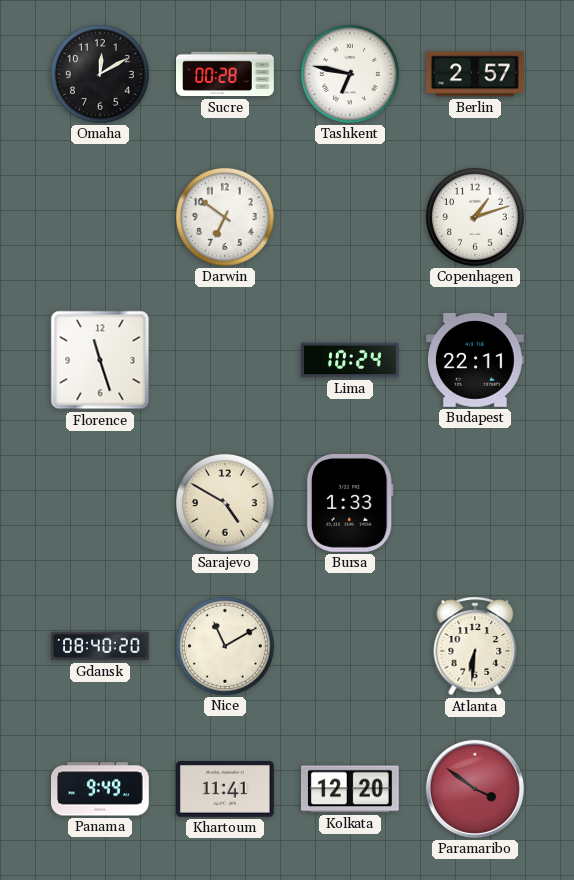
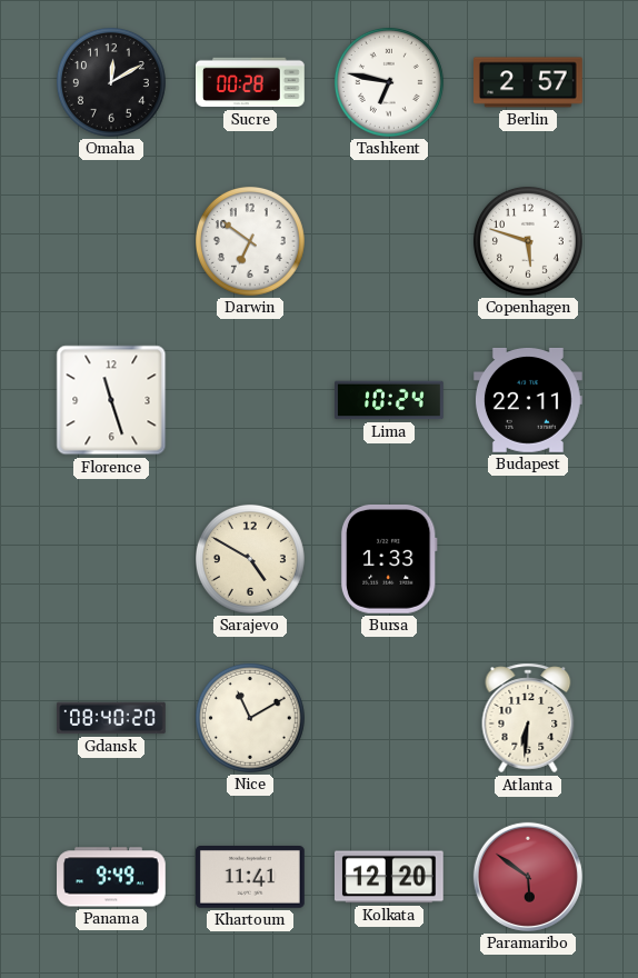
Copenhagen: 1:12 -> 5:48 (528, 241)
Paramaribo: 3:51 -> 5:51 (528, 877)
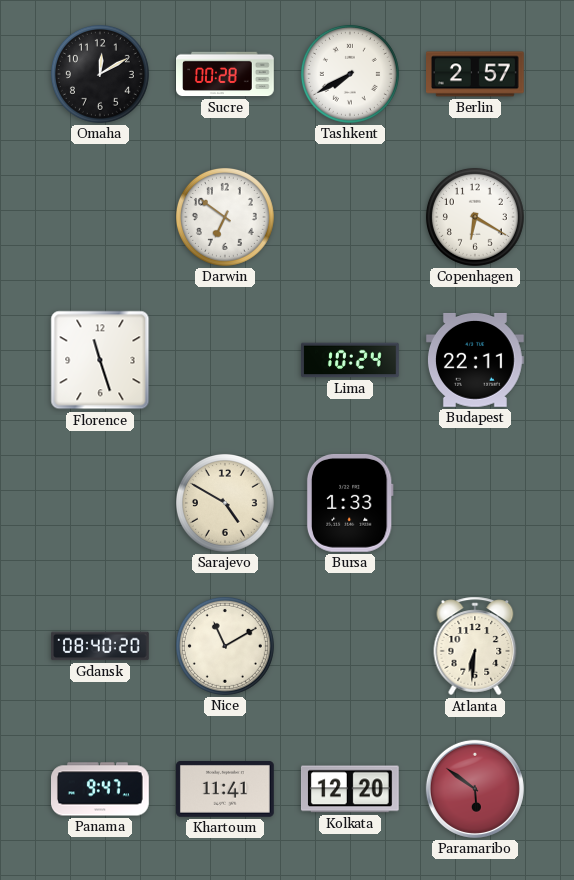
Tashkent: 6:47 -> 7:40 (350, 74)
Copenhagen: 5:48 -> 6:20 (475, 217)
Panama: 9:49 -> 9:47 (101, 789)
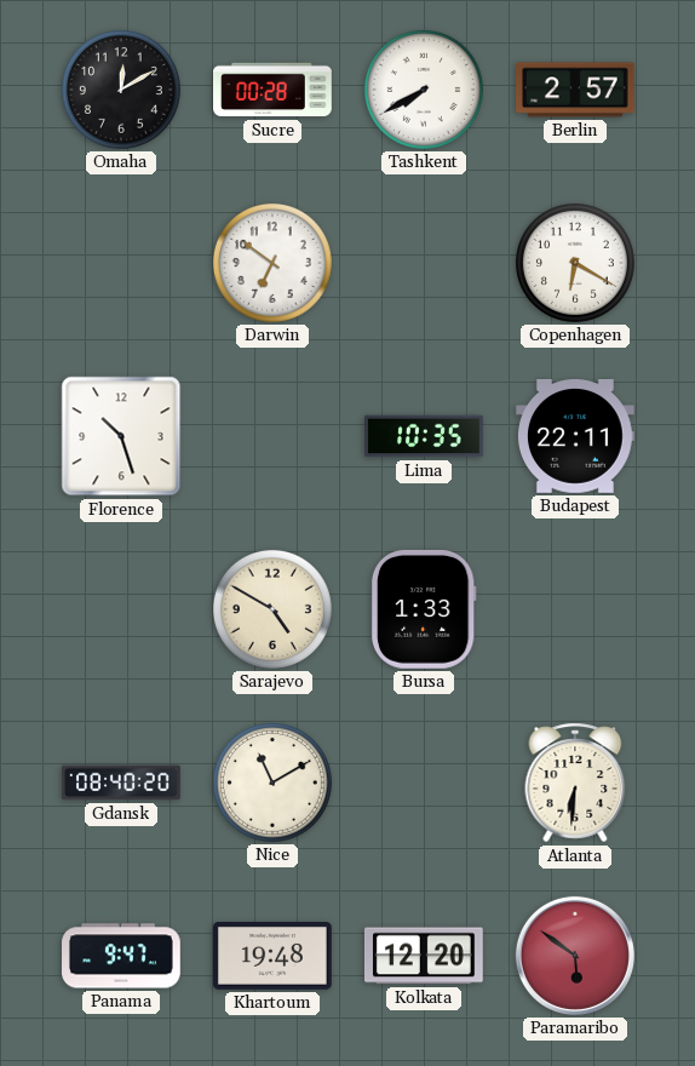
Florence: 11:27 -> 10:27 (121, 436)
Lima: 10:24 -> 10:35 (425, 436)
Khartoum: 11:41 -> 19:48 (274, 957)
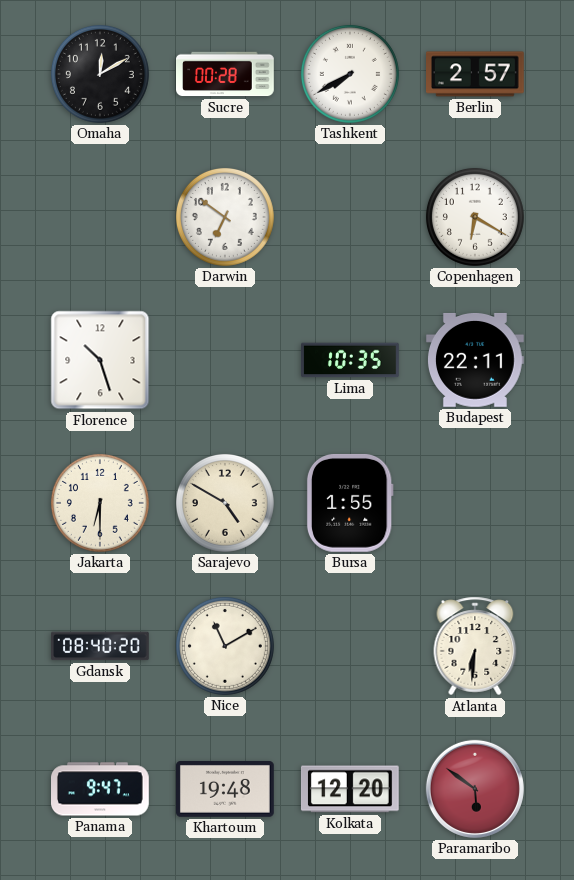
Jakarta: none -> 6:30 (100, 503)
Bursa: 1:33 -> 1:55 (350, 503)
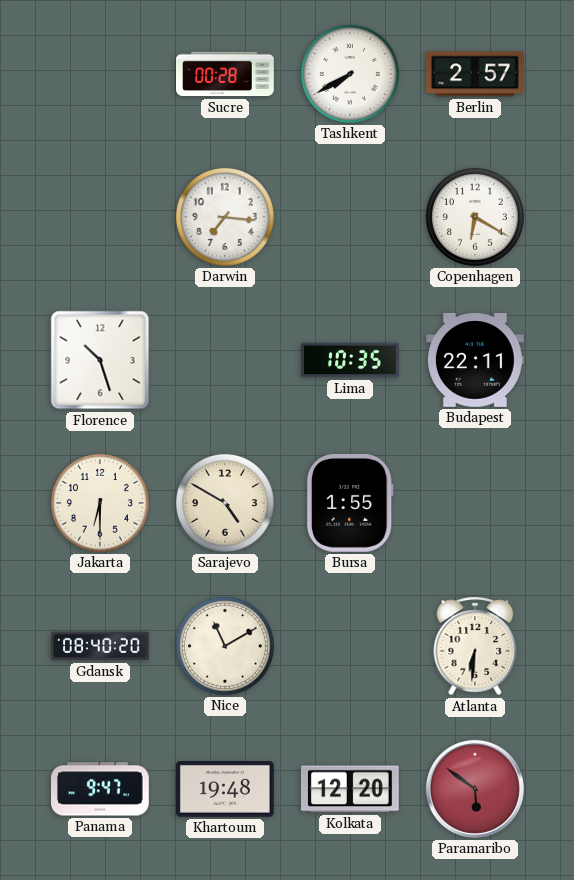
Omaha: 12:10 -> none (100, 74)
Darwin: 6:51 -> 7:16 (225, 217)
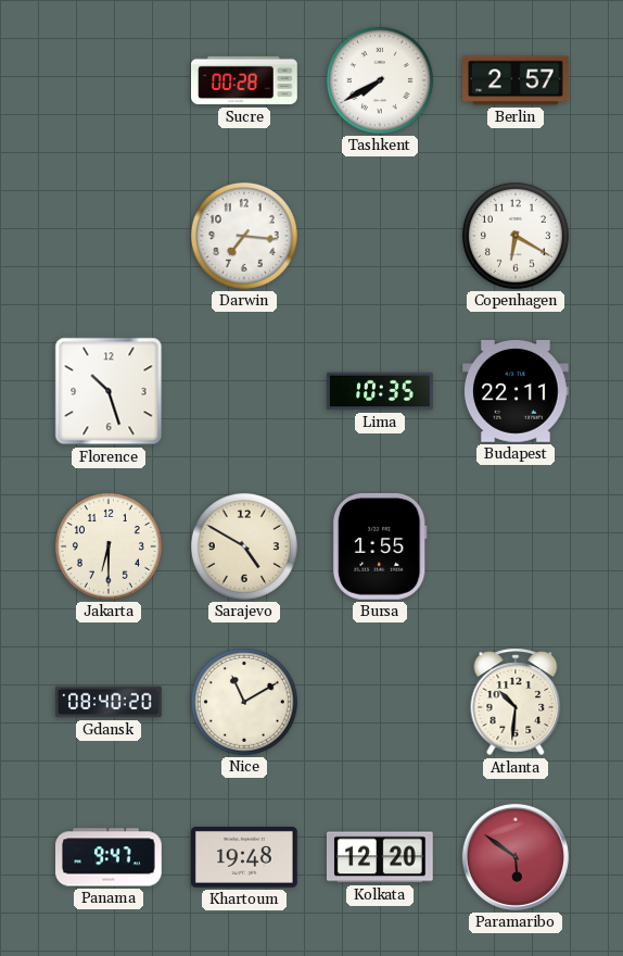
Atlanta: 6:31 -> 10:31 (516, 702)
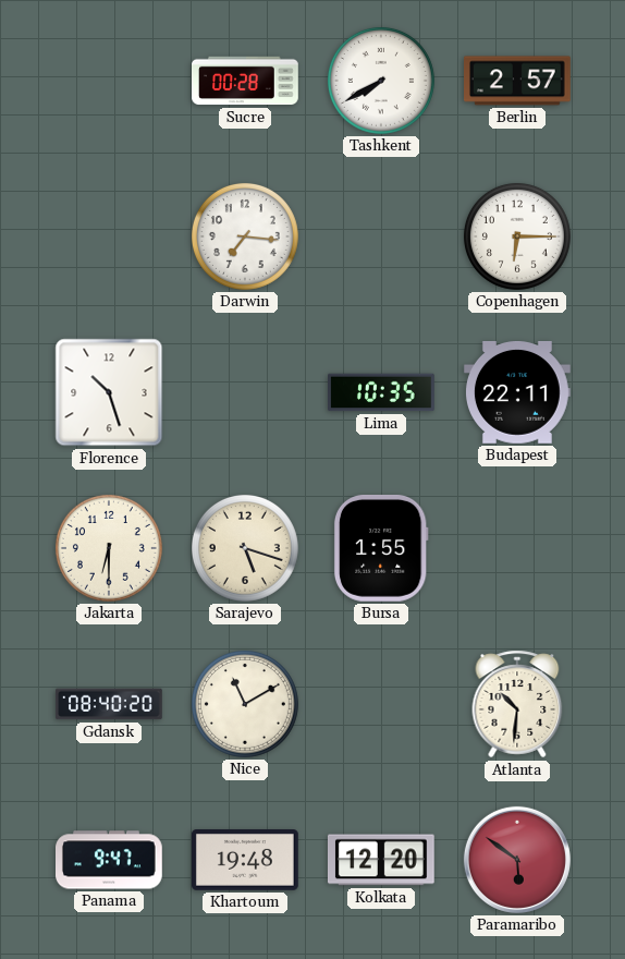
Copenhagen: 6:20 -> 6:15 (517, 236)
Sarajevo: 4:50 -> 5:18 (245, 548)
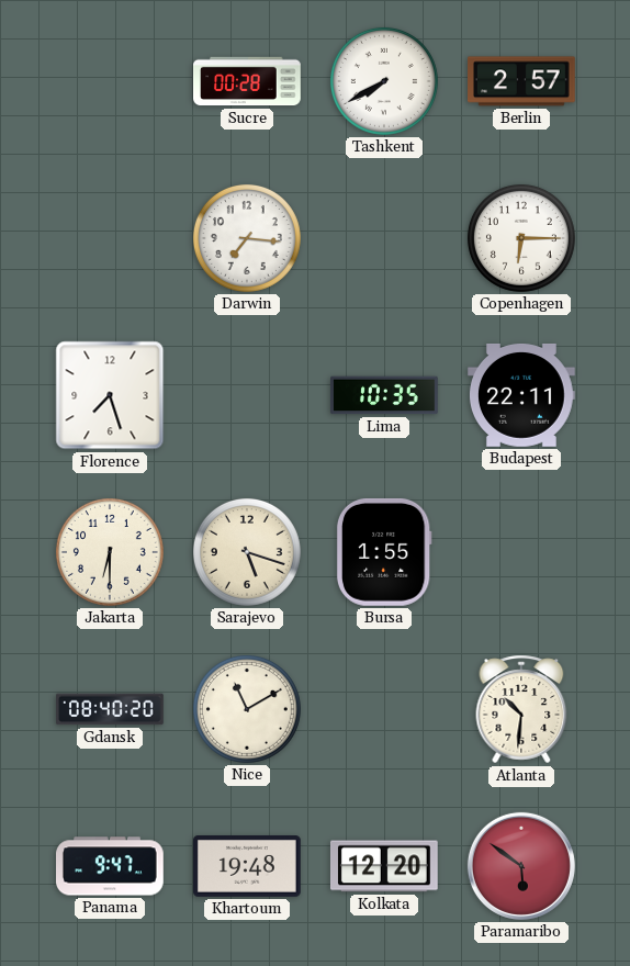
Florence: 10:27 -> 7:27 (110, 395)
